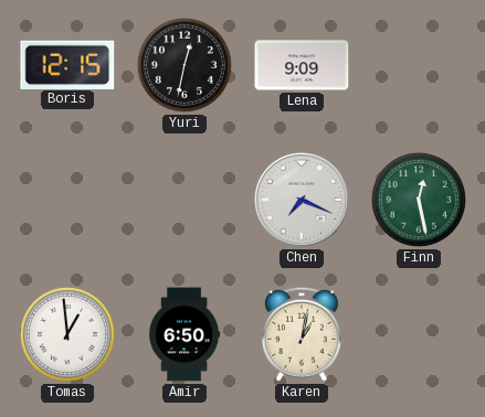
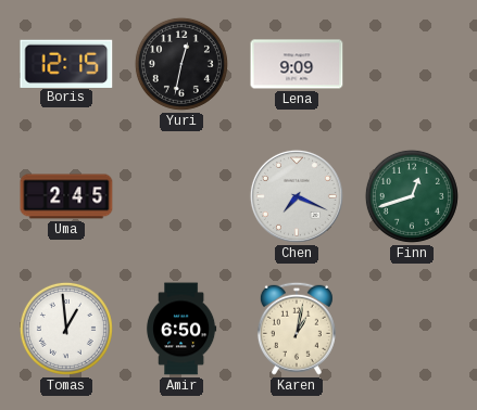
Uma: none -> 2:45 (66, 196)
Finn: 12:28 -> 12:42 (412, 196)
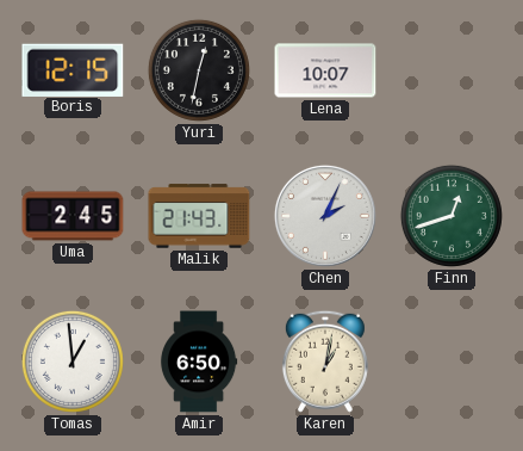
Lena: 9:09 -> 10:07 (325, 70)
Malik: none -> 21:43 (199, 216)
Chen: 7:19 -> 2:04 (325, 216)
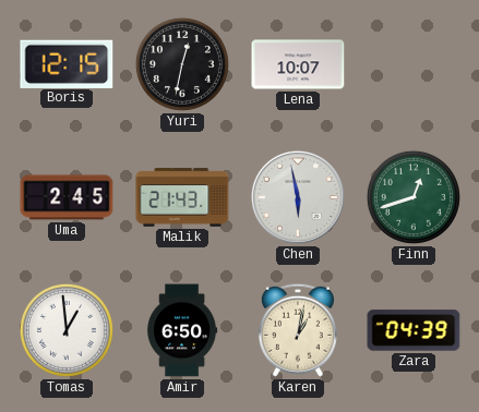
Chen: 2:04 -> 5:58 (298, 197)
Zara: none -> 04:39 (414, 330)
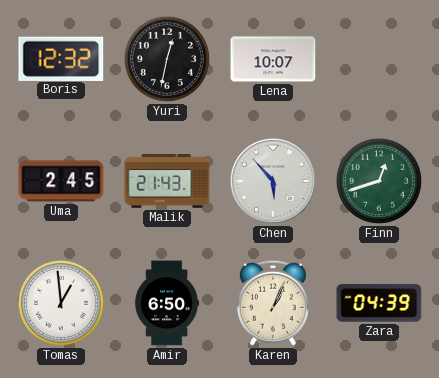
Boris: 12:15 -> 12:32 (61, 58)
Chen: 5:58 -> 5:53 (273, 181)
Karen: 1:02 -> 1:04 (273, 303)
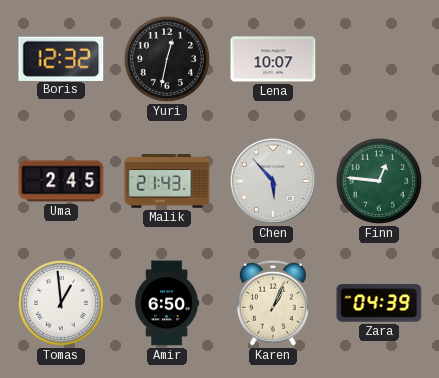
Finn: 12:42 -> 12:46 (379, 181)
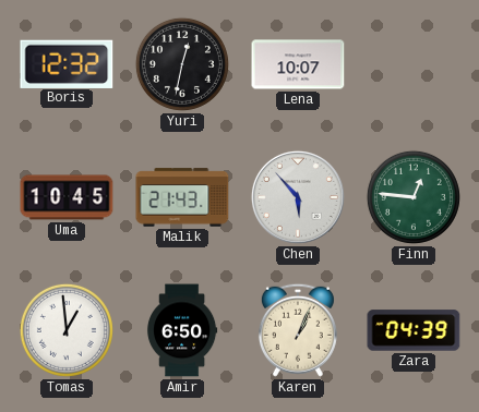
Uma: 2:45 -> 10:45 (67, 197)
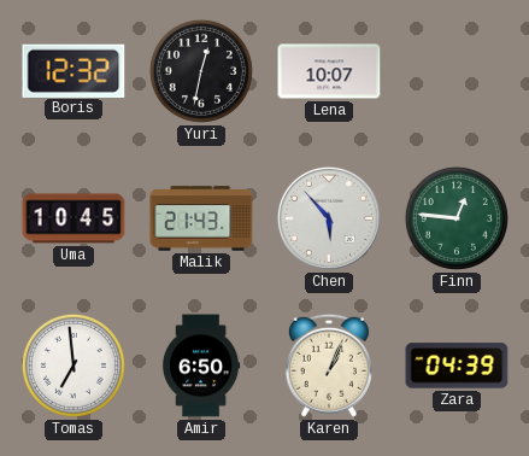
Tomas: 12:59 -> 6:59 (74, 366)
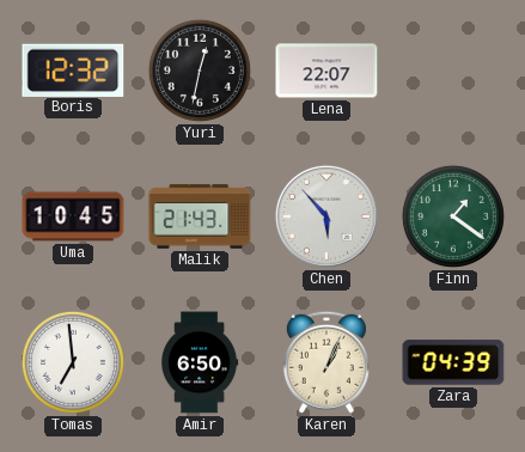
Lena: 10:07 -> 22:07 (326, 71)
Finn: 12:46 -> 1:21 (453, 216)
